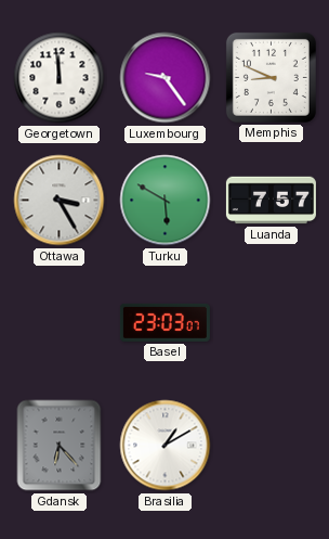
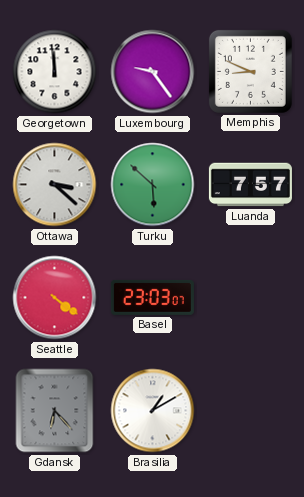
Ottawa: 3:25 -> 3:22 (55, 185)
Turku: 5:50 -> 5:52 (153, 185)
Seattle: none -> 4:21 (55, 298)
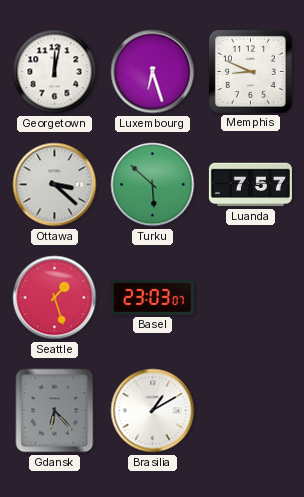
Georgetown: 11:59 -> 12:02 (55, 72)
Luxembourg: 9:24 -> 6:27 (153, 72)
Seattle: 4:21 -> 1:27 (55, 298)
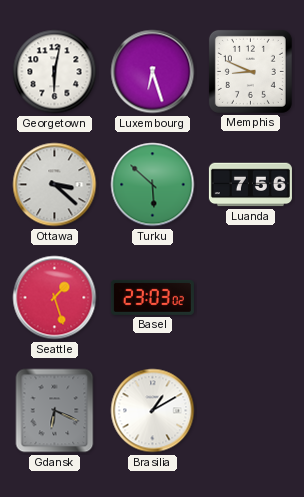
Georgetown: 12:02 -> 6:02 (55, 72)
Luanda: 7:57 -> 7:56 (250, 185)
Basel: 23:03:07 -> 23:03:02 (152, 297)
Gdansk: 6:23 -> 6:19 (55, 411)
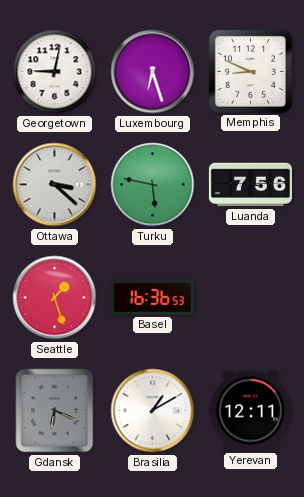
Georgetown: 6:02 -> 9:02 (55, 72)
Turku: 5:52 -> 5:47 (153, 185)
Basel: 23:03 -> 16:36 (152, 297)
Yerevan: none -> 12:11 (250, 411)
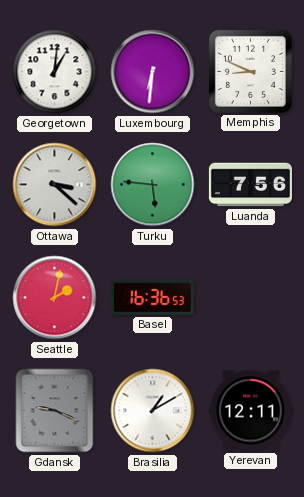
Georgetown: 9:02 -> 1:01 (55, 72)
Luxembourg: 6:27 -> 6:31 (153, 72)
Turku: 5:47 -> 5:46 (153, 185)
Seattle: 1:27 -> 2:02 (55, 298)
Gdansk: 6:19 -> 9:19 (55, 411)
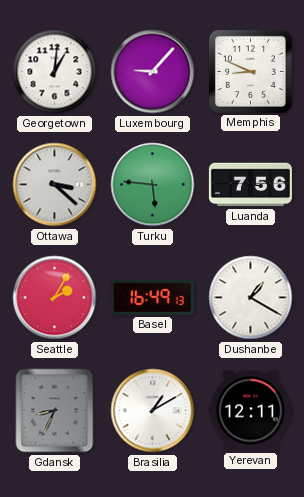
Luxembourg: 6:31 -> 9:07 (153, 72)
Seattle: 2:02 -> 2:05 (55, 298)
Basel: 16:36 -> 16:49 (152, 297)
Dushanbe: none -> 1:20 (251, 298)
Gdansk: 9:19 -> 8:34 (55, 411)
